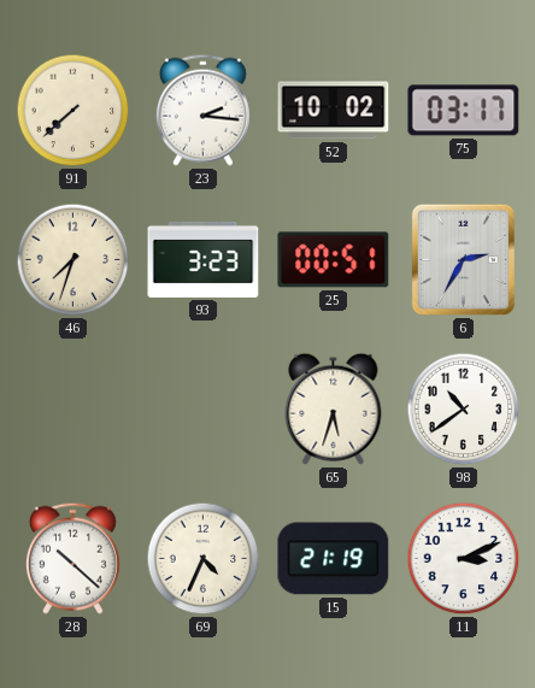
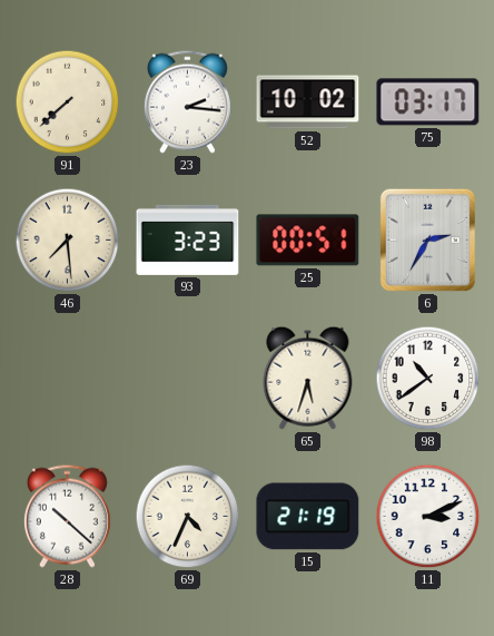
46: 7:33 -> 7:29 (68, 241)
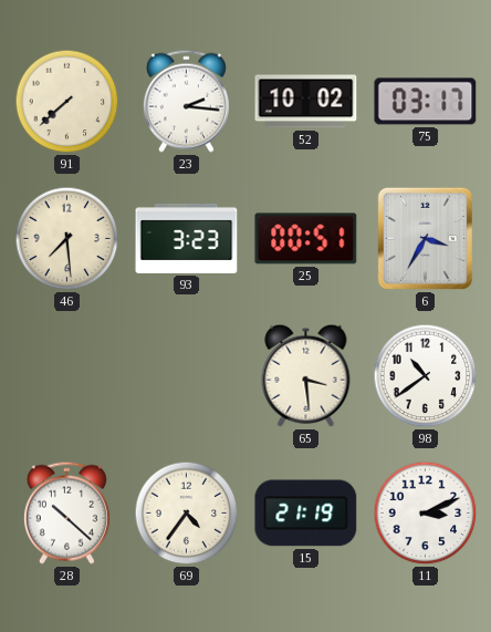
6: 2:35 -> 3:35 (425, 238)
65: 5:33 -> 3:29 (306, 375)
69: 4:34 -> 4:36 (187, 514)
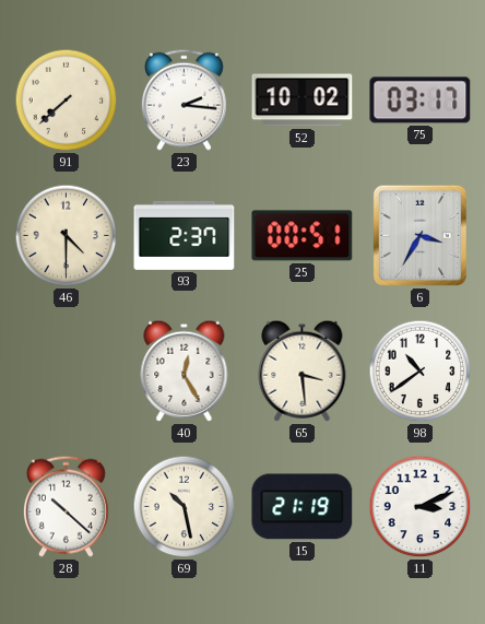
46: 7:29 -> 4:30 (67, 236)
93: 3:23 -> 2:37 (185, 235)
40: none -> 12:25 (185, 370)
69: 4:36 -> 10:28 (185, 507)
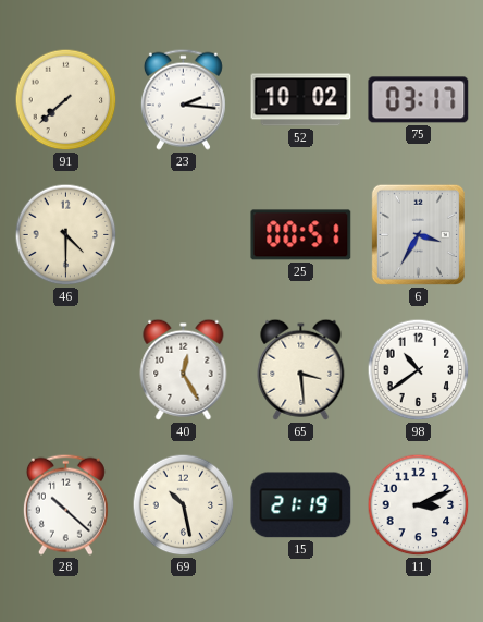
93: 2:37 -> none (185, 235)
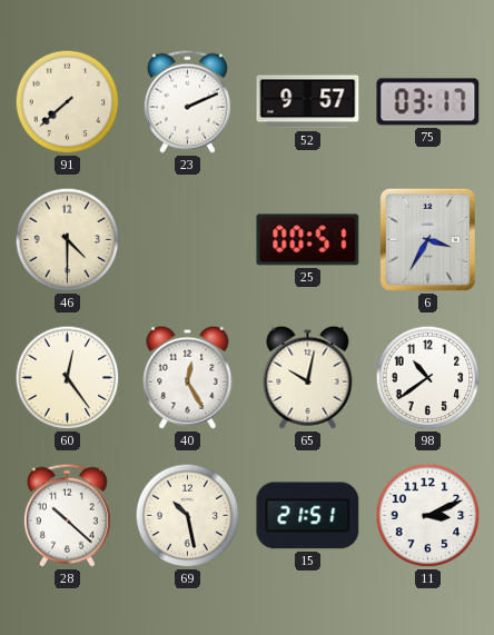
23: 2:16 -> 2:11 (187, 101)
52: 10:02 -> 9:57 (308, 102)
60: none -> 12:24 (68, 378)
65: 3:29 -> 10:02 (308, 377)
15: 21:19 -> 21:51 (308, 516)
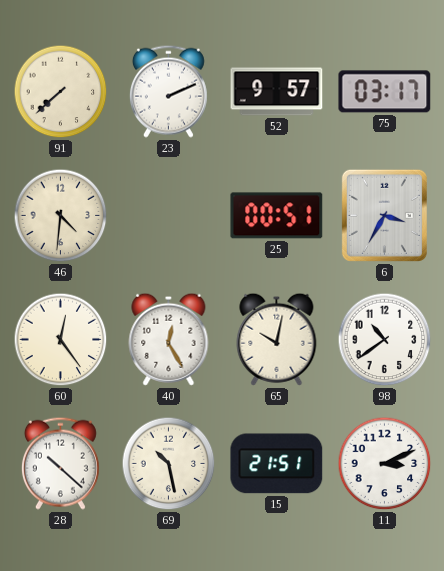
46: 4:30 -> 4:31 (61, 216)
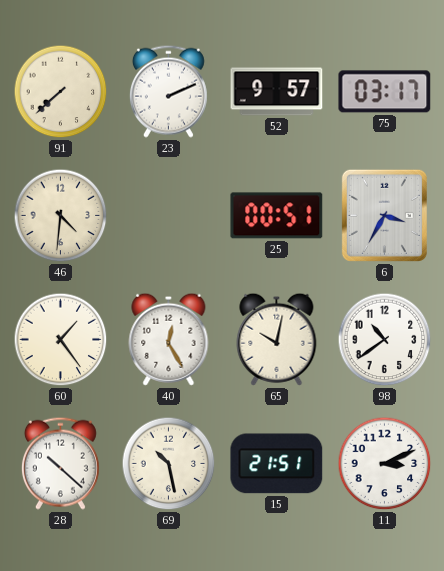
60: 12:24 -> 1:24 (61, 340)
